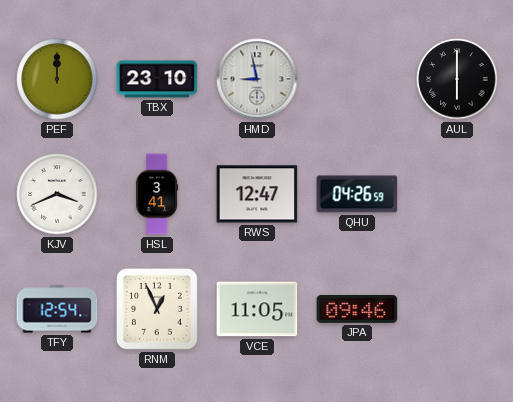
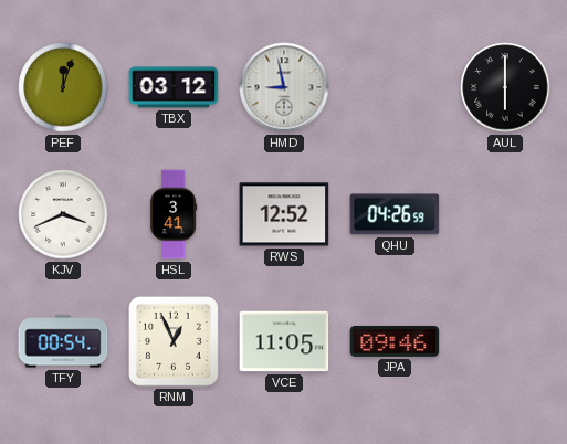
PEF: 12:00 -> 12:03 (63, 87)
TBX: 23:10 -> 03:12 (174, 87)
RWS: 12:47 -> 12:52 (284, 214)
TFY: 12:54 -> 00:54 (63, 341)
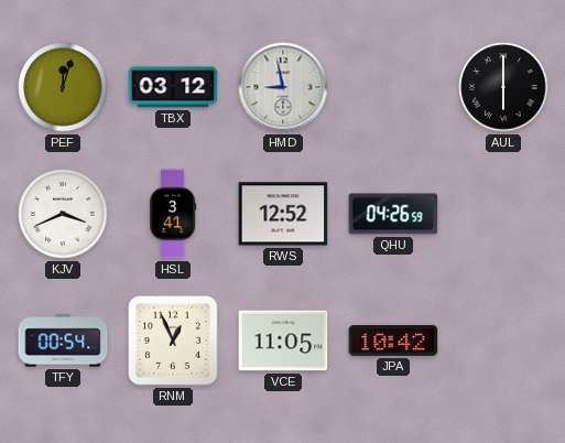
JPA: 09:46 -> 10:42 (393, 341)
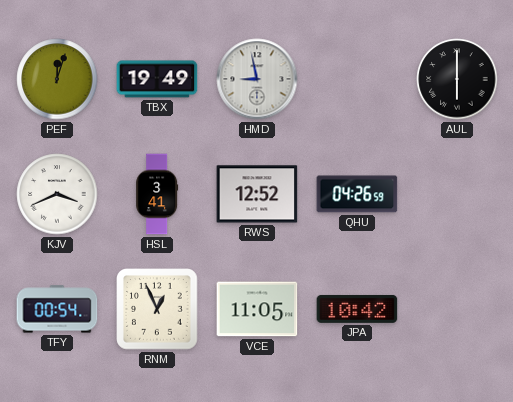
TBX: 03:12 -> 19:49 (157, 79)
